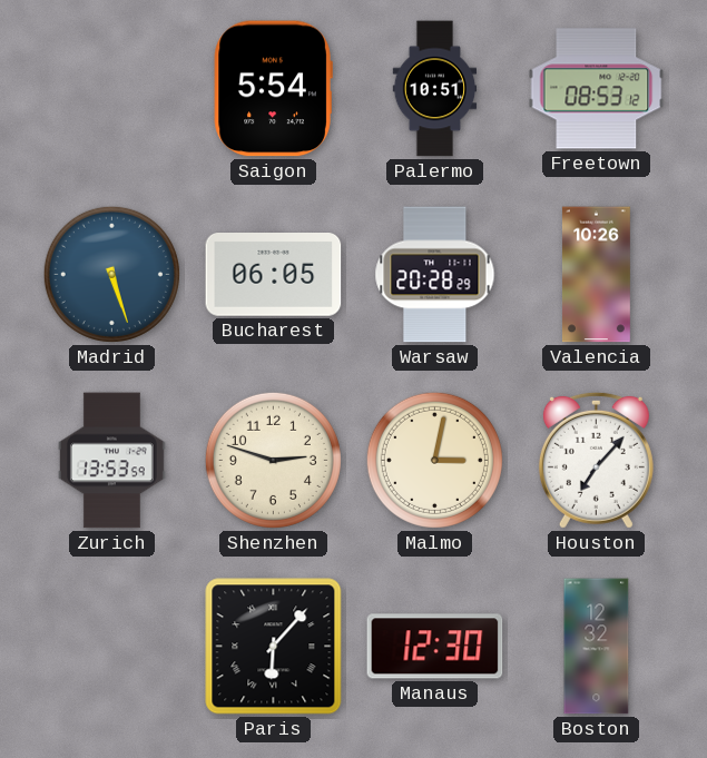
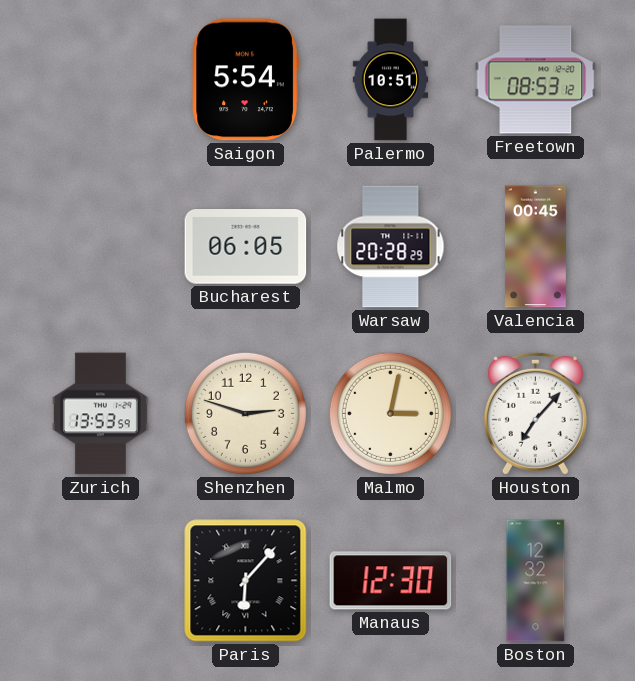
Madrid: 5:27 -> none (111, 274)
Valencia: 10:26 -> 00:45 (535, 247)
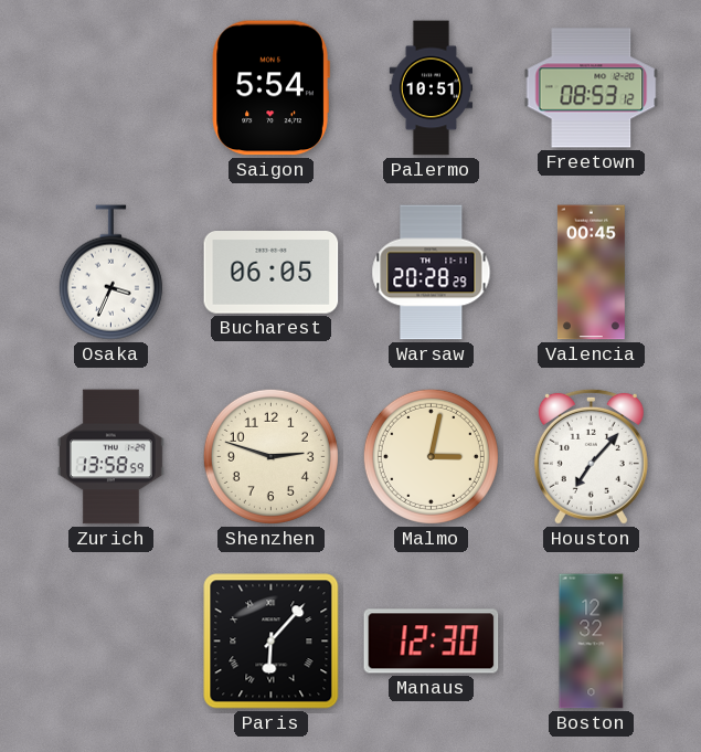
Osaka: none -> 3:34 (110, 273)
Zurich: 13:53 -> 13:58 (110, 457)
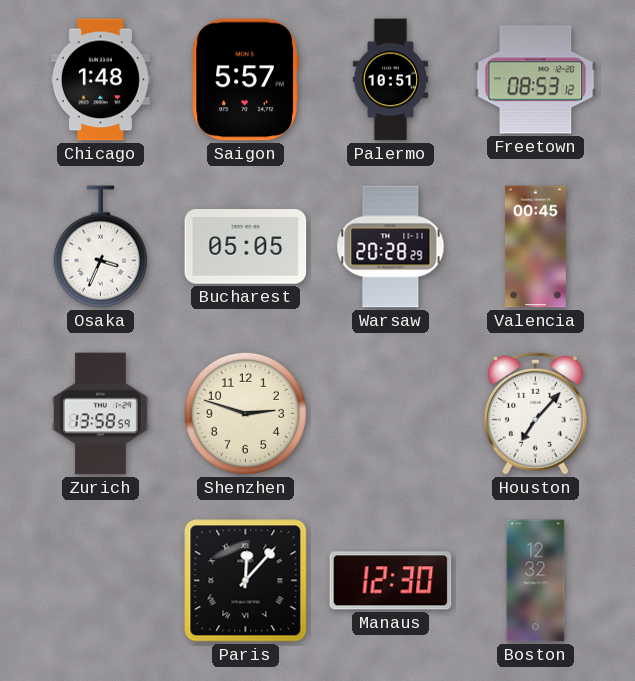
Chicago: none -> 1:48 (100, 80)
Saigon: 5:54 -> 5:57 (245, 80)
Bucharest: 06:05 -> 05:05 (246, 247)
Malmo: 3:02 -> none (431, 456)
Paris: 6:07 -> 12:07 (246, 581)
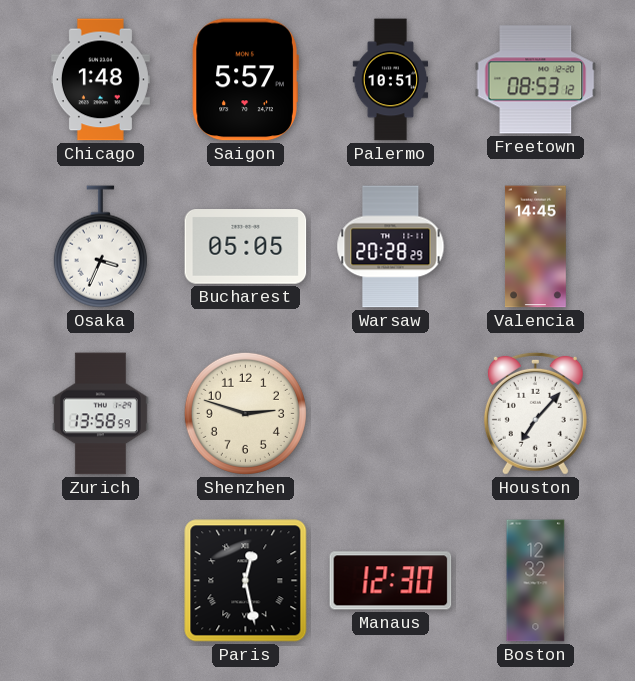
Valencia: 00:45 -> 14:45 (535, 247)
Paris: 12:07 -> 12:28 (246, 581)
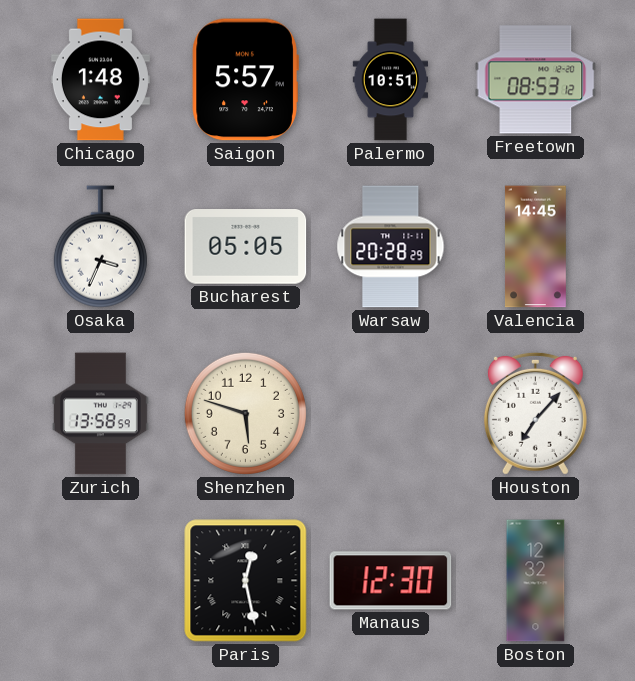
Shenzhen: 2:48 -> 5:48 (245, 413)
